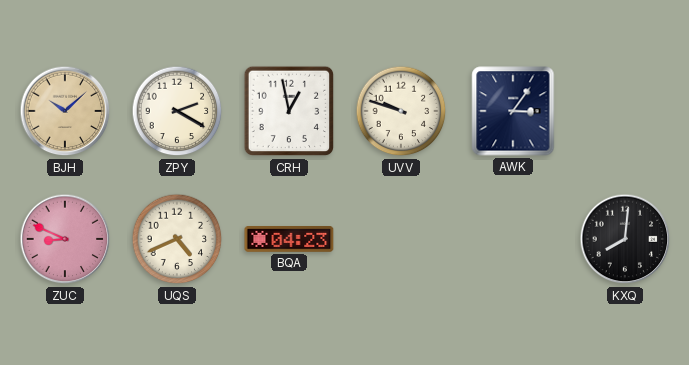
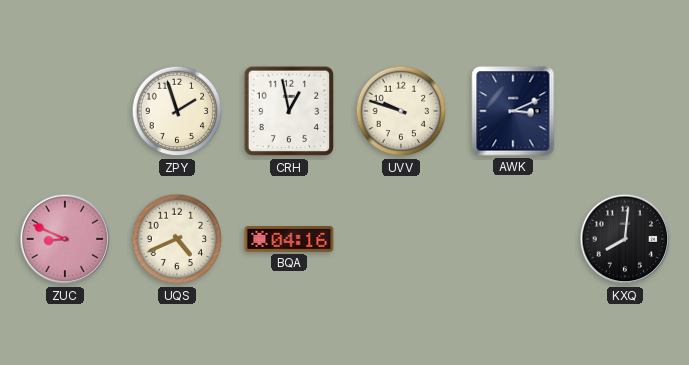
BJH: 10:08 -> none (65, 111)
ZPY: 2:20 -> 1:57 (177, 111)
AWK: 3:06 -> 3:11 (513, 111)
BQA: 04:23 -> 04:16 (289, 240)
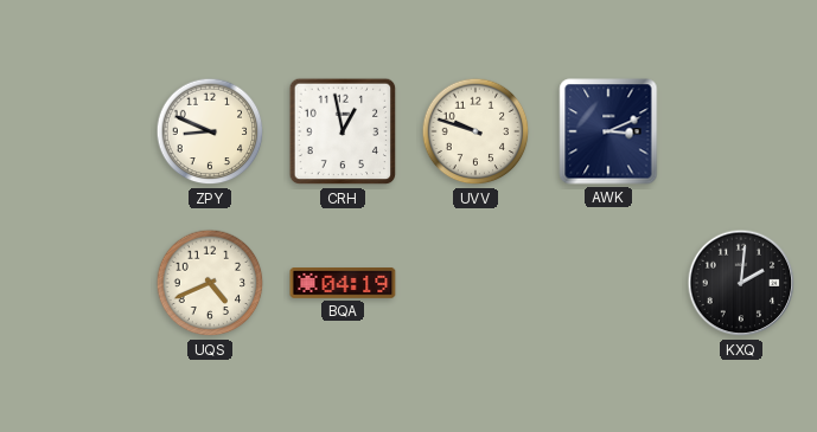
ZPY: 1:57 -> 8:49 (210, 131)
ZUC: 8:49 -> none (65, 239)
BQA: 04:16 -> 04:19 (343, 284)
KXQ: 8:01 -> 2:01 (741, 283)
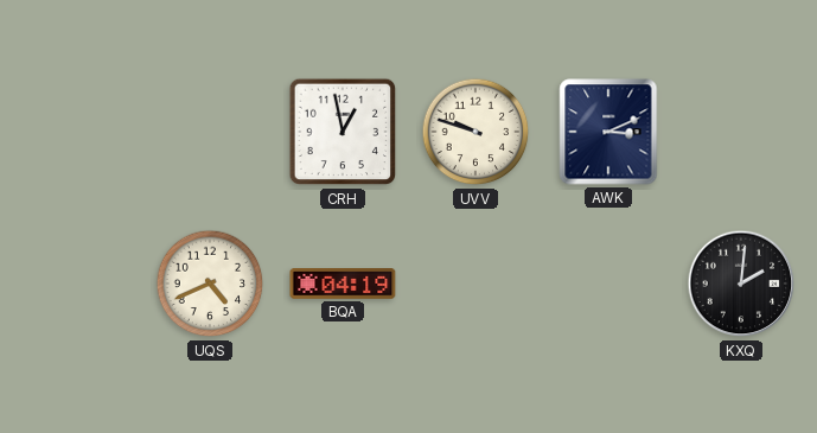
ZPY: 8:49 -> none (210, 131)
